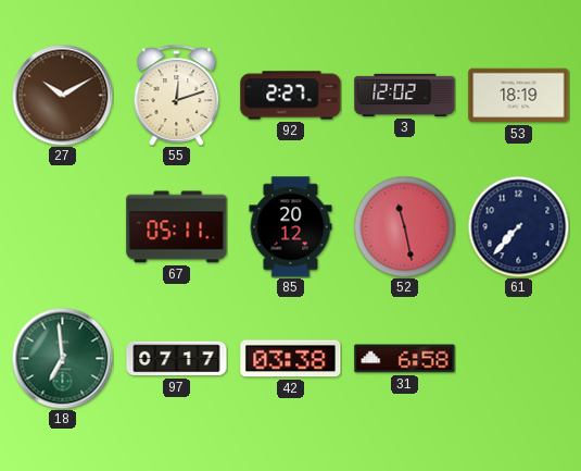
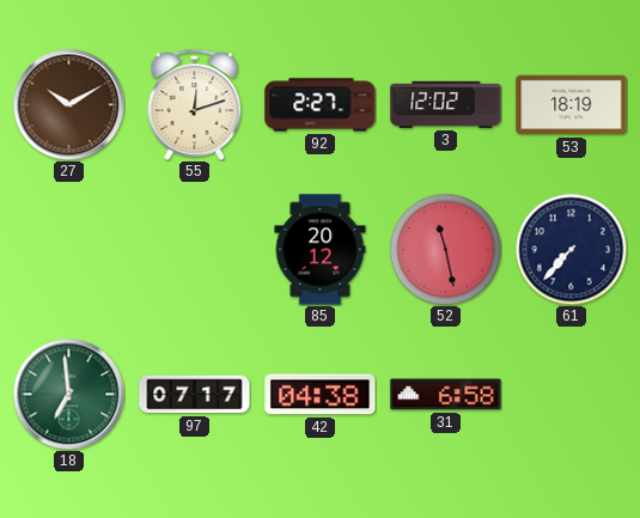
67: 05:11 -> none (177, 227)
42: 03:38 -> 04:38 (321, 395)
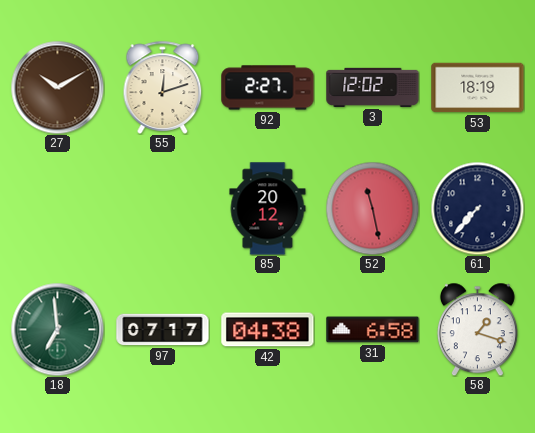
58: none -> 1:18 (477, 329)
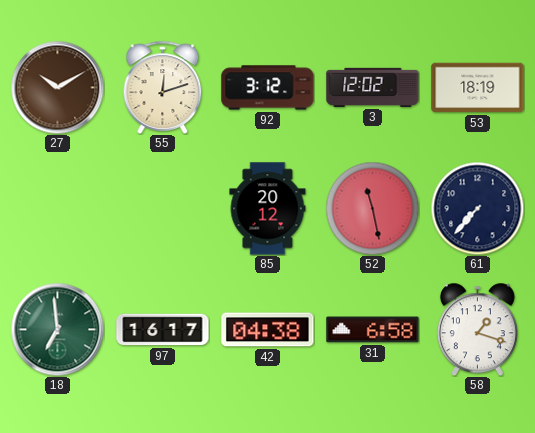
92: 2:27 -> 3:12 (268, 88)
97: 07:17 -> 16:17 (163, 330)
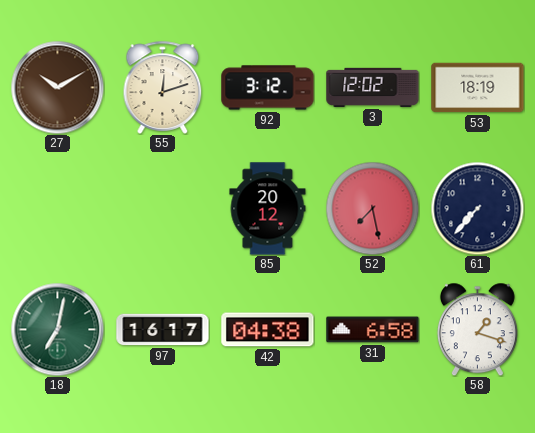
52: 11:28 -> 7:28 (372, 208)
18: 6:59 -> 7:02 (57, 329)
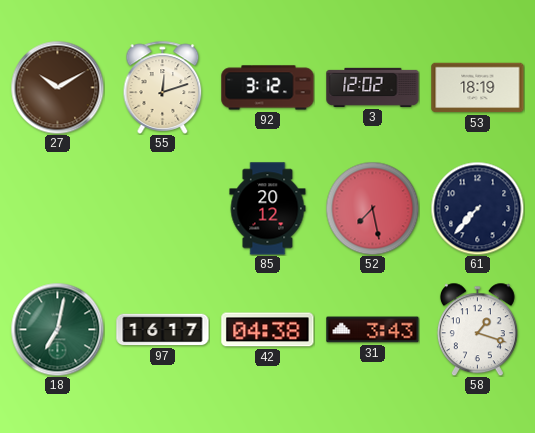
31: 6:58 -> 3:43 (373, 330)
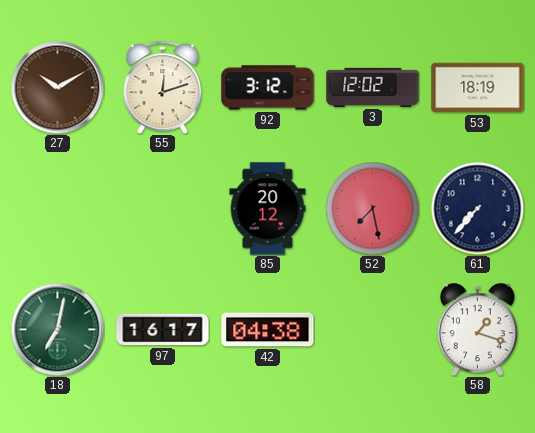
31: 3:43 -> none (373, 330)
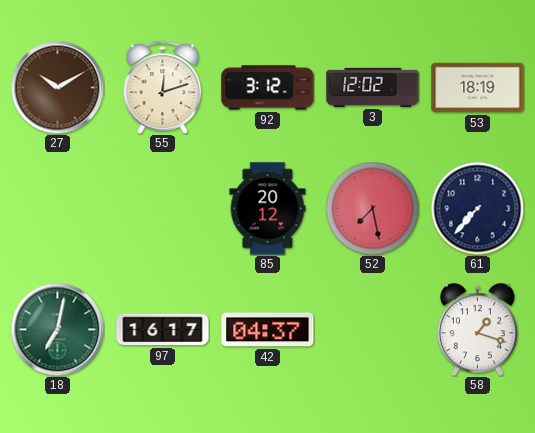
42: 04:38 -> 04:37 (268, 330)
